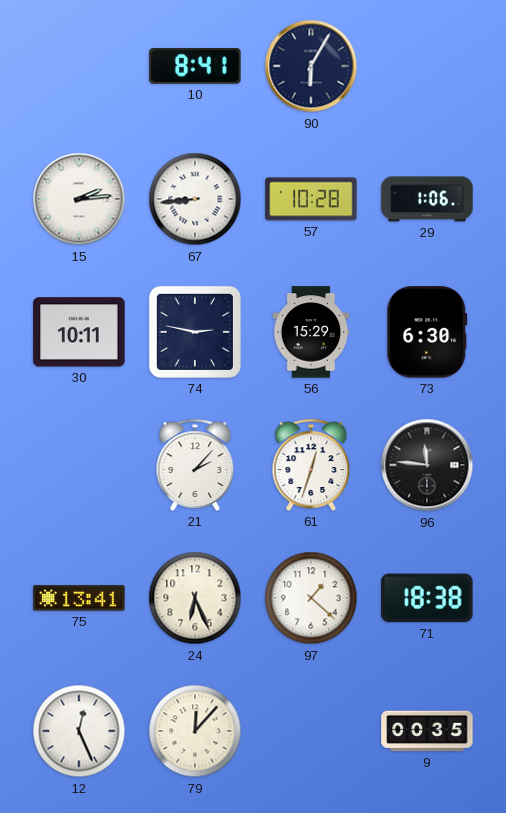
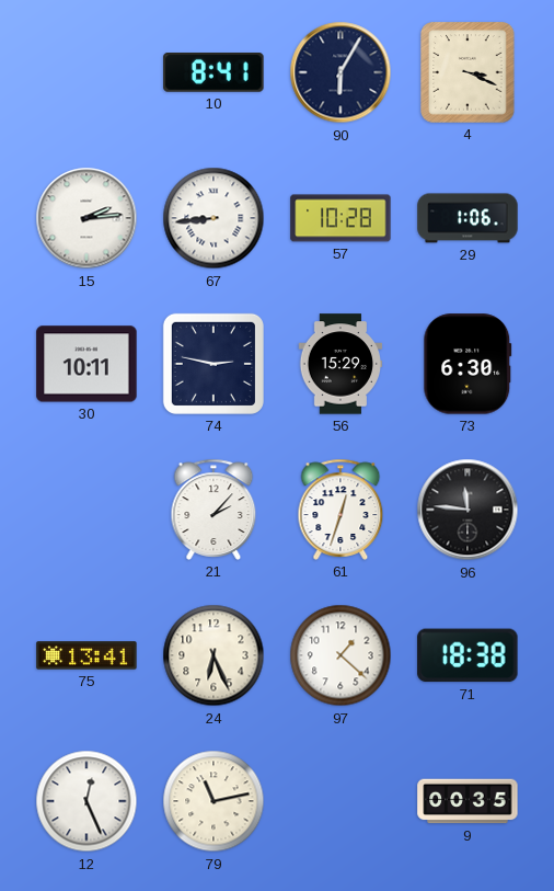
4: none -> 3:19 (468, 72)
79: 12:07 -> 11:13 (213, 801)
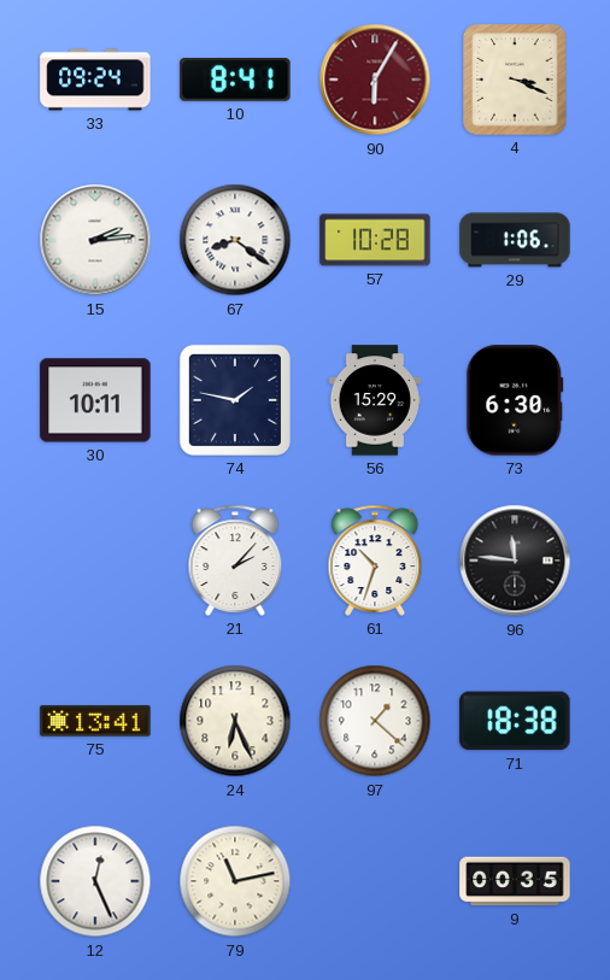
33: none -> 09:24 (95, 80)
90 dial: navy -> burgundy (375, 80)
67: 8:44 -> 8:21 (235, 240)
74: 2:47 -> 1:47 (235, 400)
61: 12:33 -> 10:33 (375, 561)
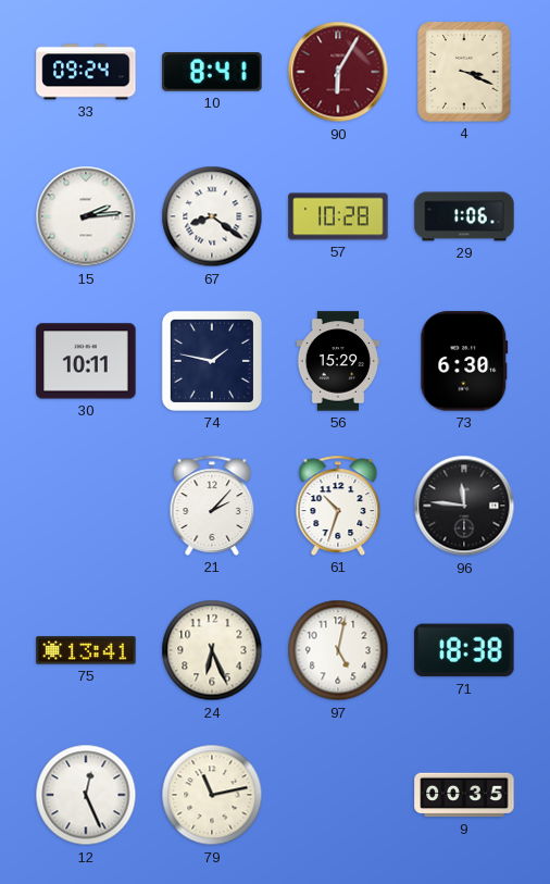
97: 1:22 -> 5:02 (338, 650)
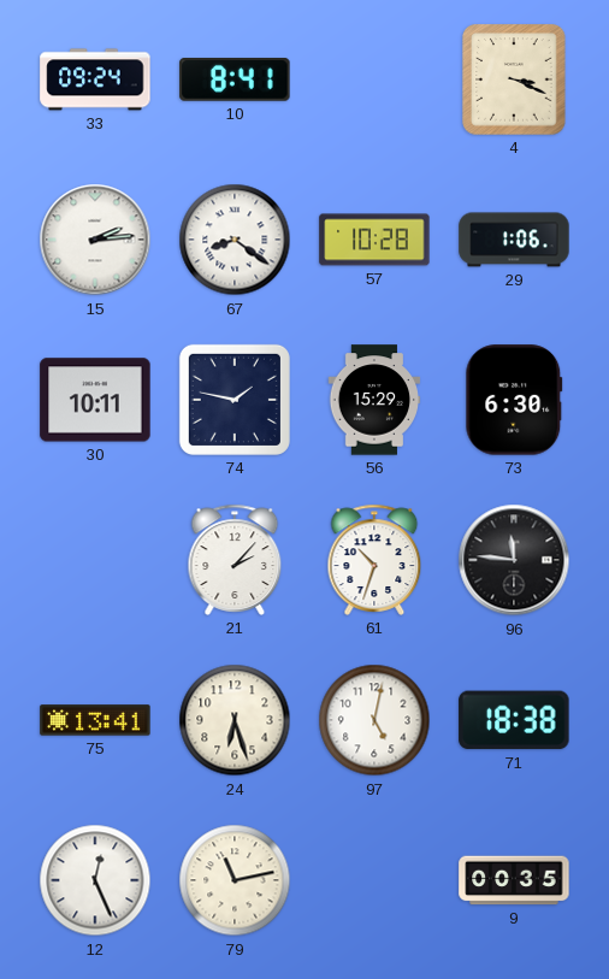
90: 6:05 -> none (338, 72)
24: 6:26 -> 6:27 (235, 720)
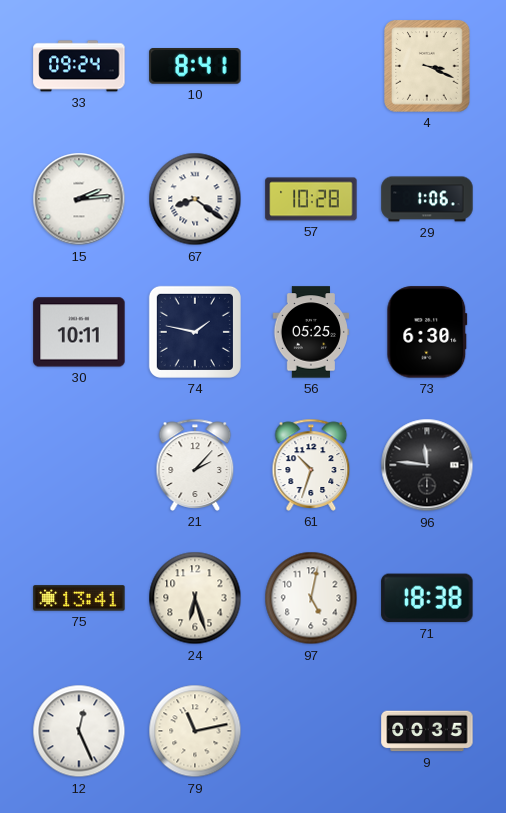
56: 15:29 -> 05:25 (311, 332)
